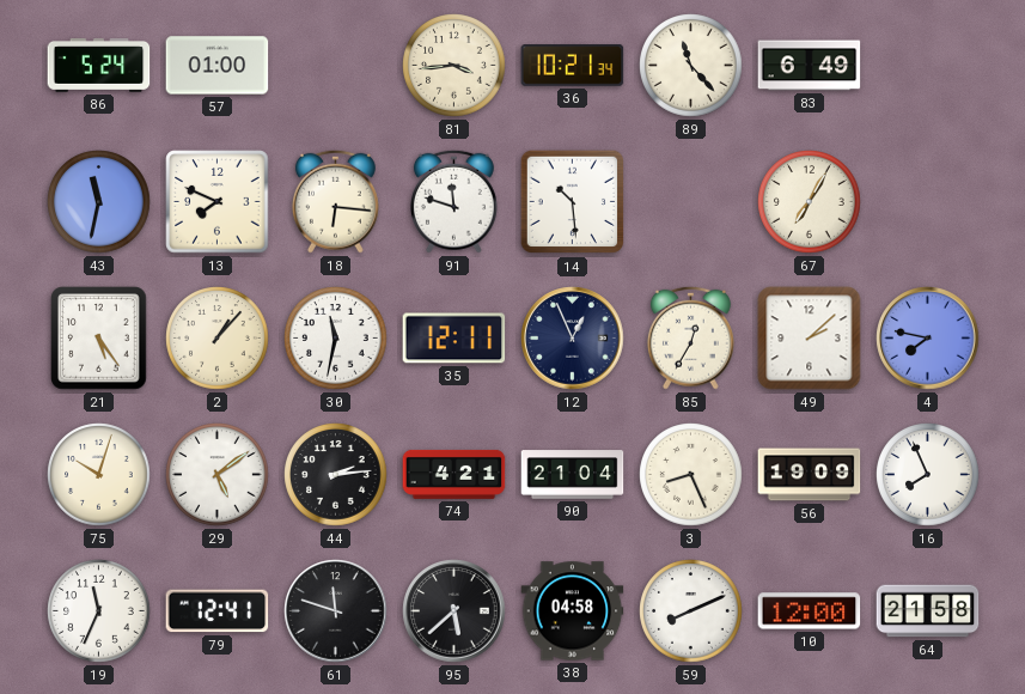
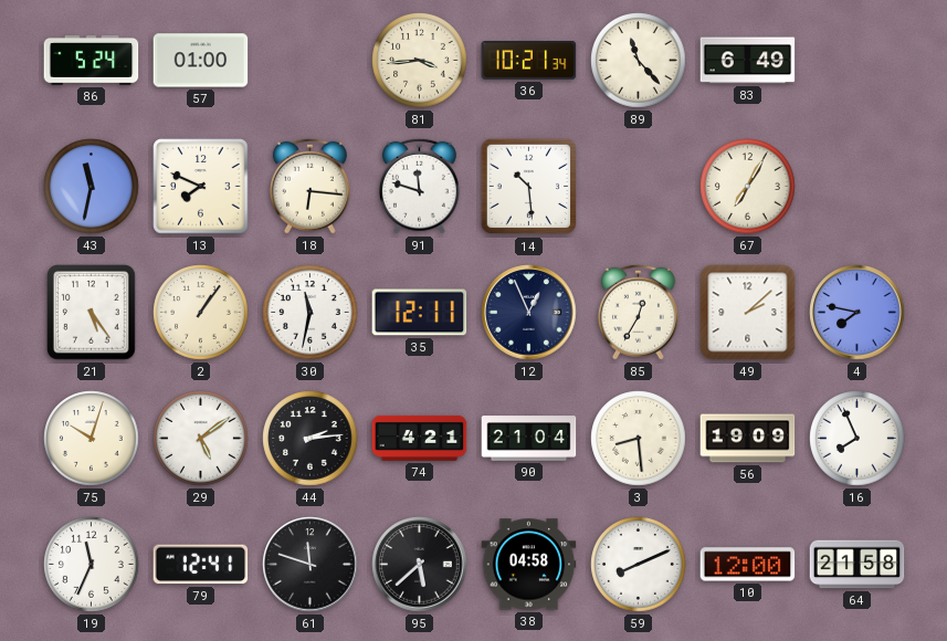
2: 1:07 -> 1:06 (201, 313)
3: 8:26 -> 8:29 (639, 439)
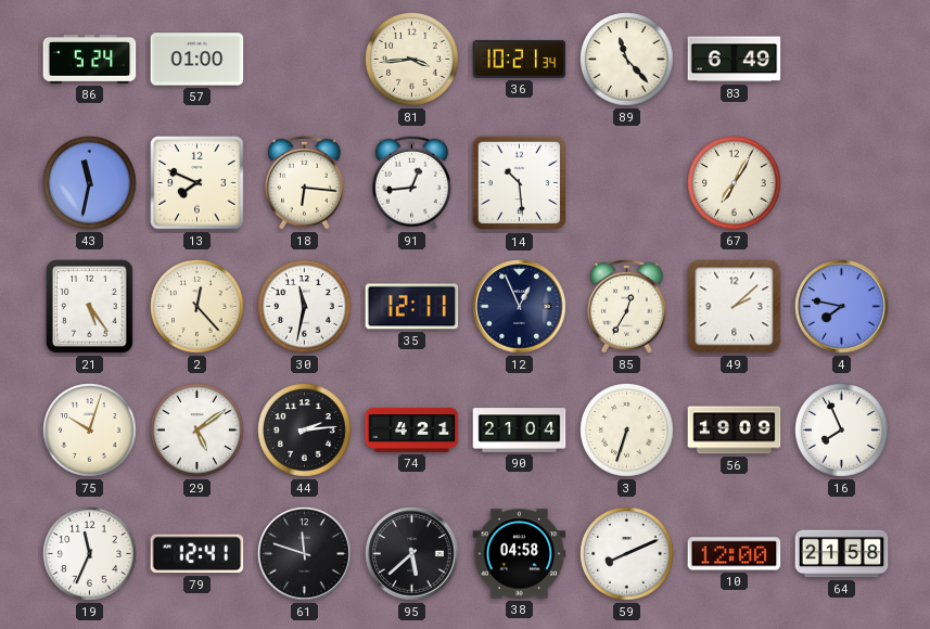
91: 11:48 -> 12:44 (411, 182)
2: 1:06 -> 12:23 (198, 307)
3: 8:29 -> 6:33 (627, 431)
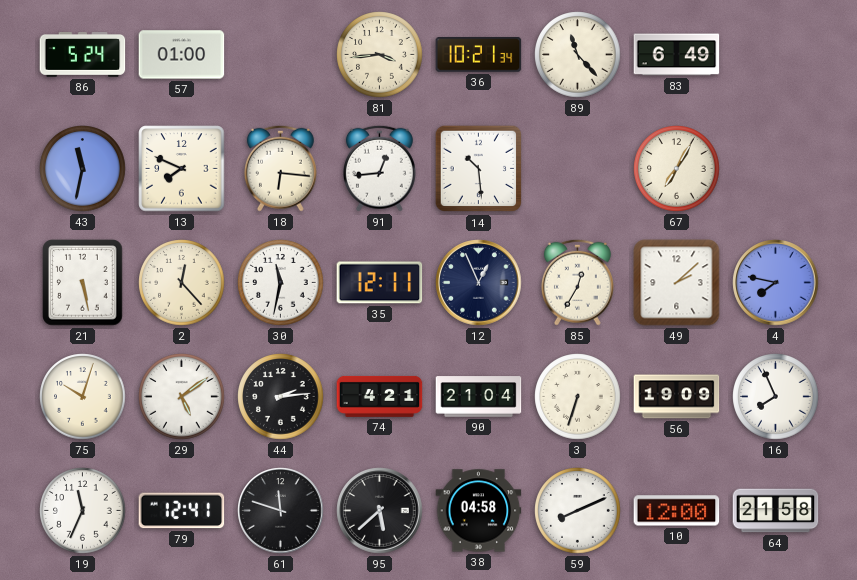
21: 5:24 -> 5:28 (83, 283)
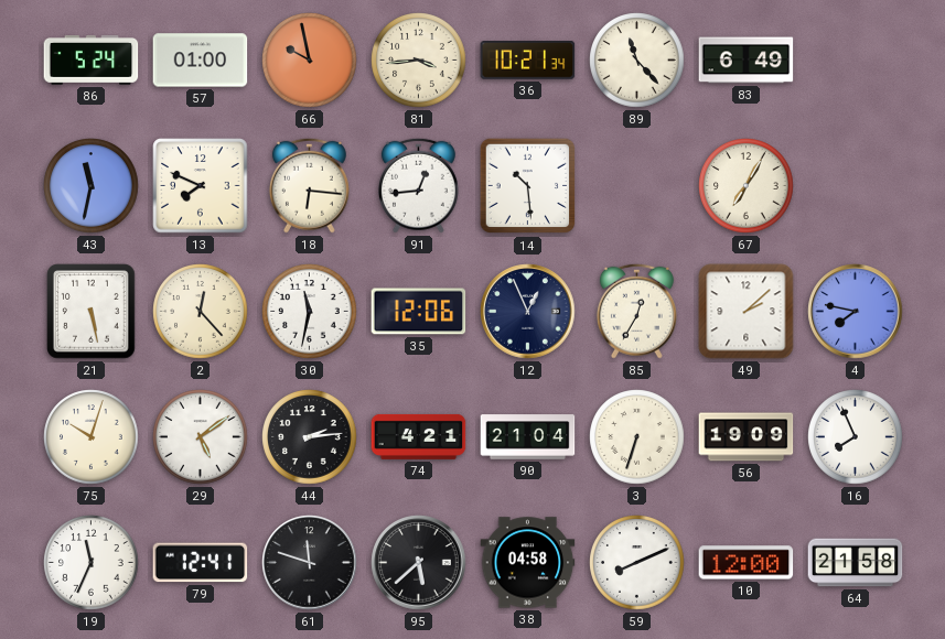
66: none -> 9:58 (310, 61)
35: 12:11 -> 12:06 (419, 312)
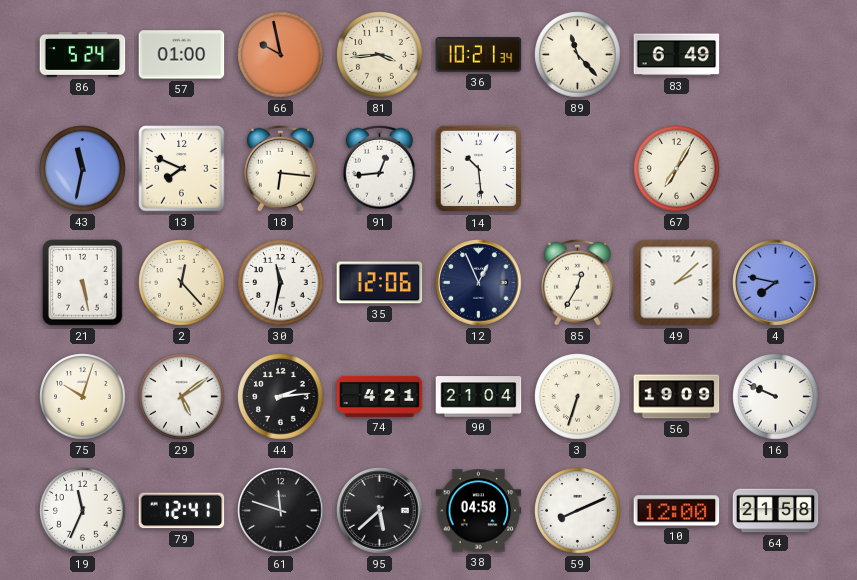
16: 7:56 -> 9:49 (776, 397)
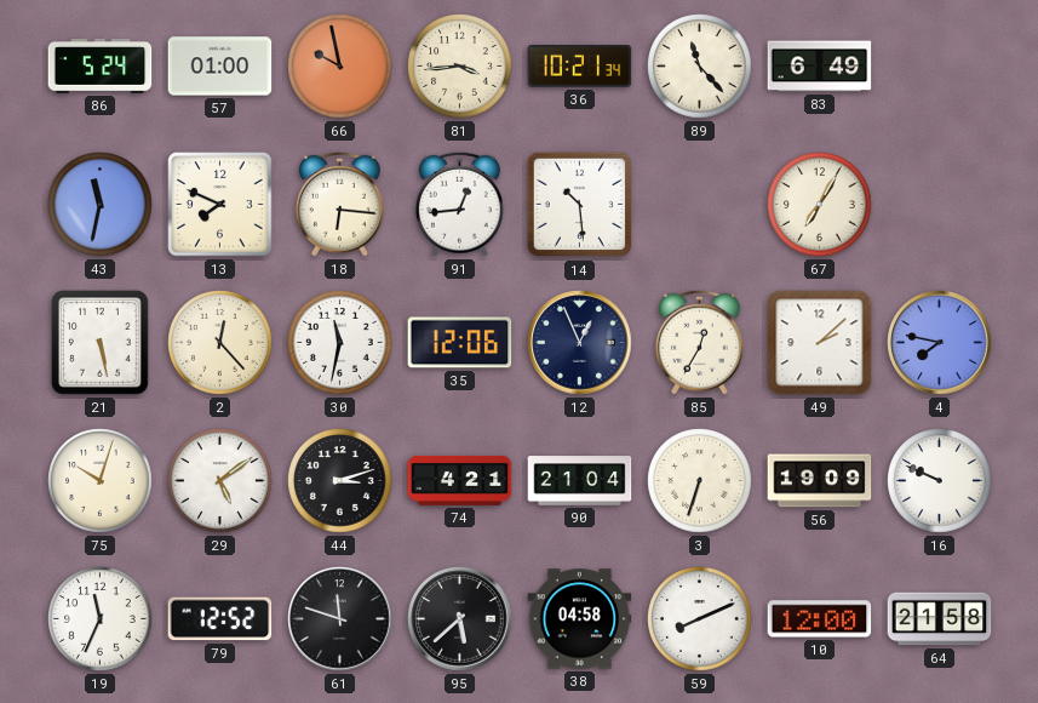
44: 2:14 -> 3:12 (340, 481)
79: 12:41 -> 12:52 (220, 619)
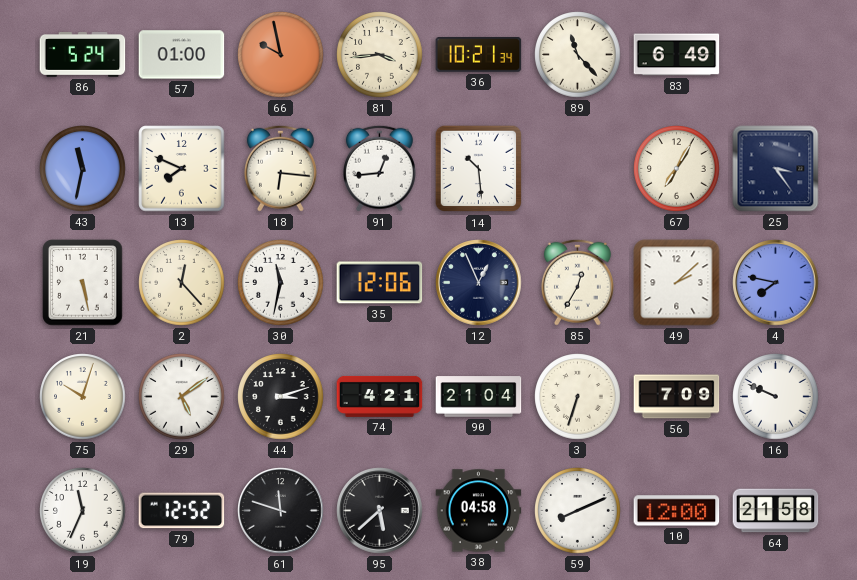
25: none -> 3:24 (776, 169)
56: 19:09 -> 7:09 (677, 397)
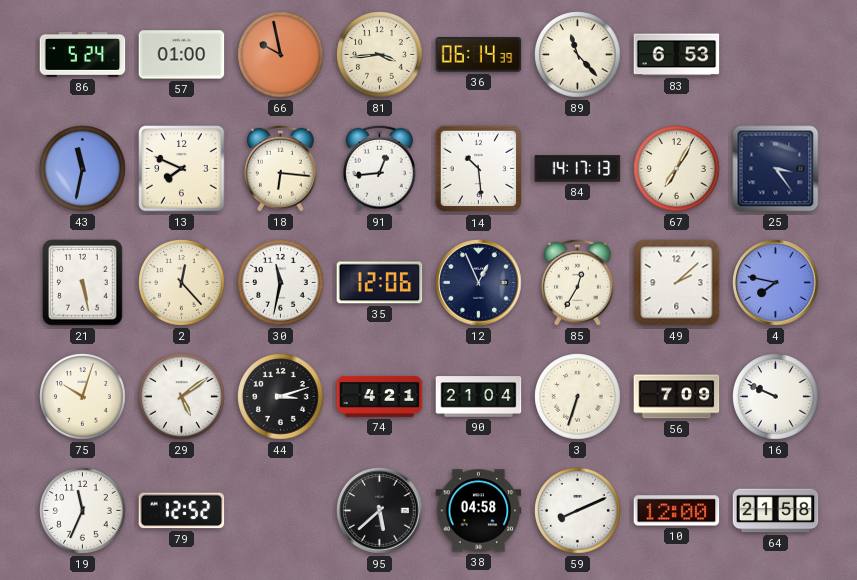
36: 10:21 -> 06:14 (479, 55)
83: 6:49 -> 6:53 (677, 55)
84: none -> 14:17 (578, 169)
61: 11:48 -> none (281, 511)
